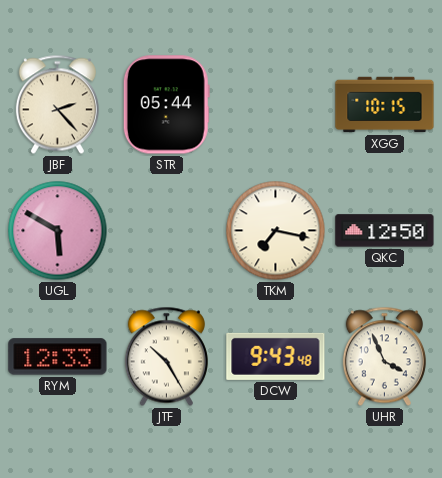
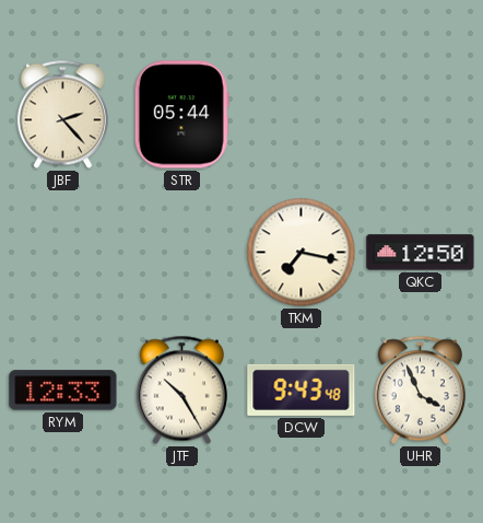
XGG: 10:15 -> none (385, 105)
UGL: 5:50 -> none (58, 231)
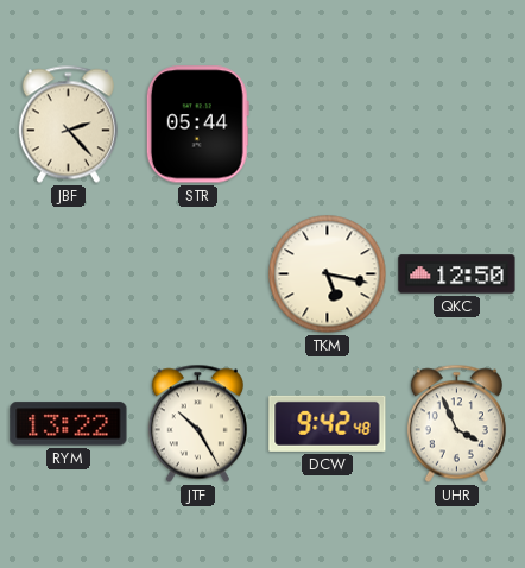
TKM: 7:17 -> 5:17 (328, 274)
RYM: 12:33 -> 13:22 (69, 424)
DCW: 9:43 -> 9:42 (328, 423)
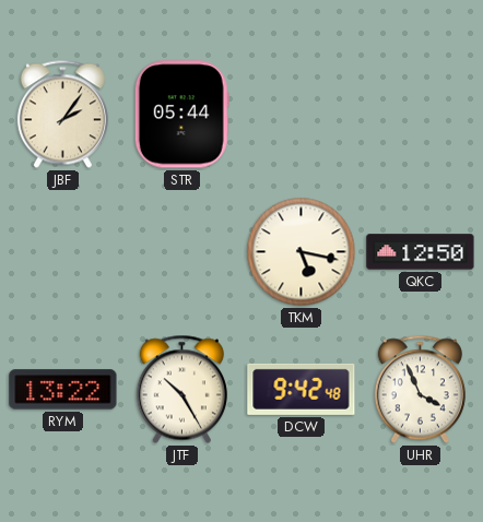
JBF: 2:23 -> 2:06 (62, 115)
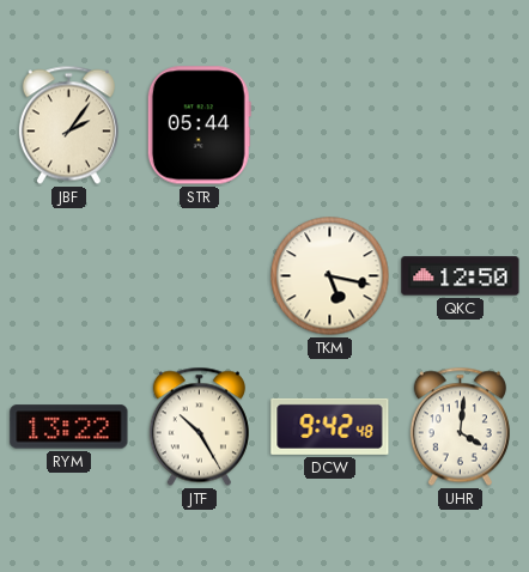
UHR: 3:56 -> 4:01 (460, 427)
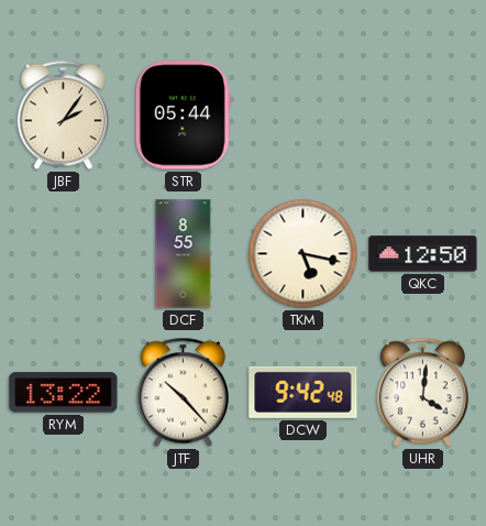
DCF: none -> 8:55 (184, 254)
JTF: 10:25 -> 10:23 (183, 393)
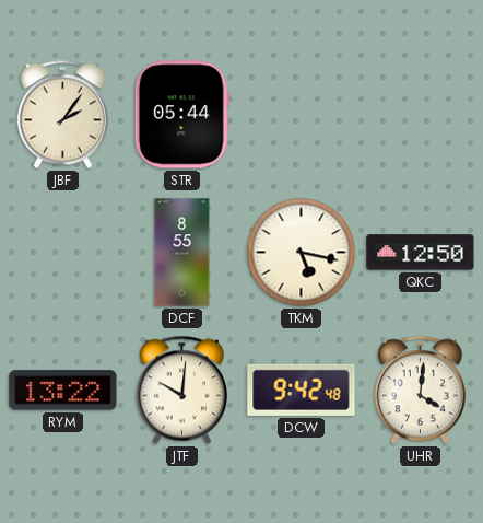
JTF: 10:23 -> 10:01 (181, 391)
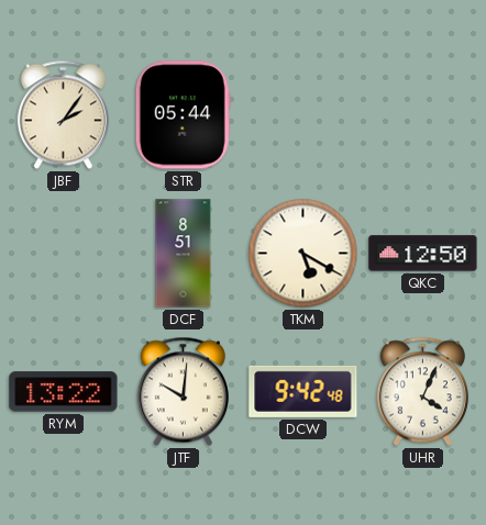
DCF: 8:55 -> 8:51 (184, 254)
TKM: 5:17 -> 5:20 (303, 254)
UHR: 4:01 -> 4:04 (422, 392)
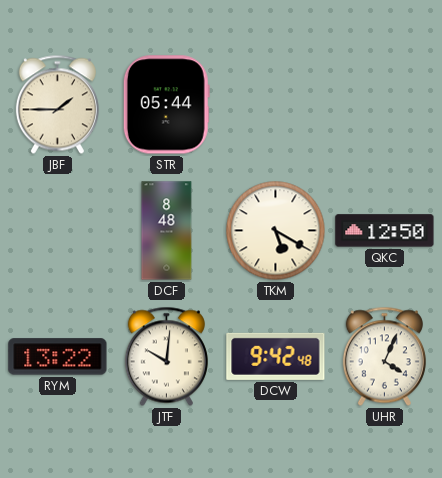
JBF: 2:06 -> 1:45 (57, 105)
DCF: 8:51 -> 8:48 (167, 231)
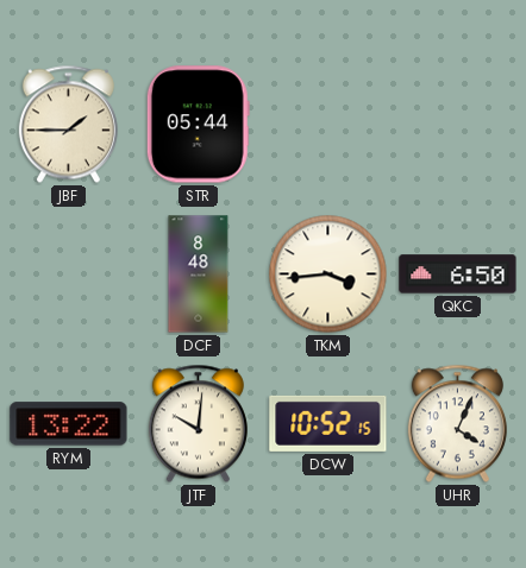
TKM: 5:20 -> 3:44 (328, 274)
QKC: 12:50 -> 6:50 (458, 274)
DCW: 9:42 -> 10:52 (328, 423)
